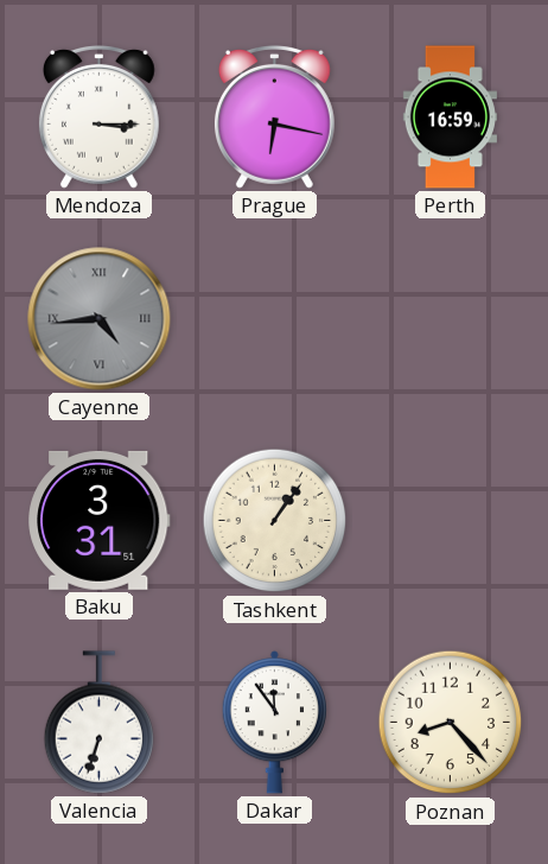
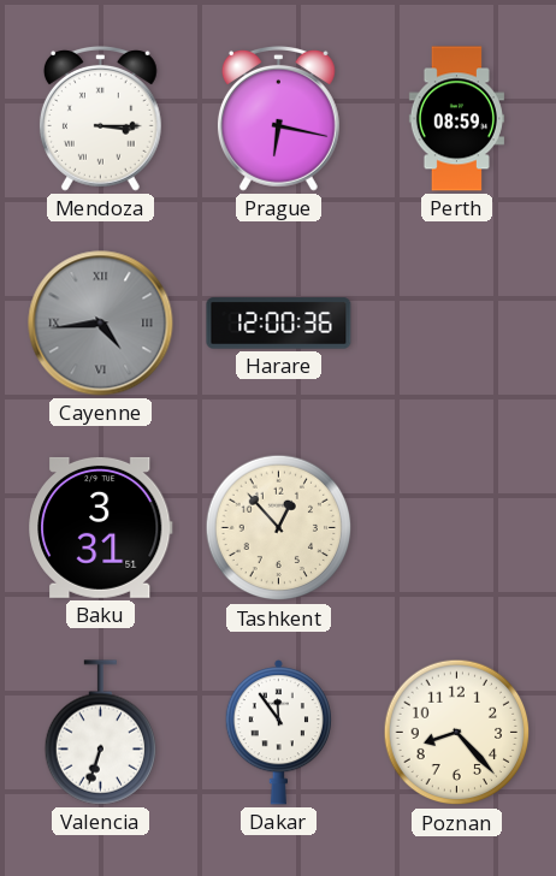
Perth: 16:59 -> 08:59 (456, 119)
Harare: none -> 12:00 (279, 324)
Tashkent: 1:06 -> 12:53 (279, 528)
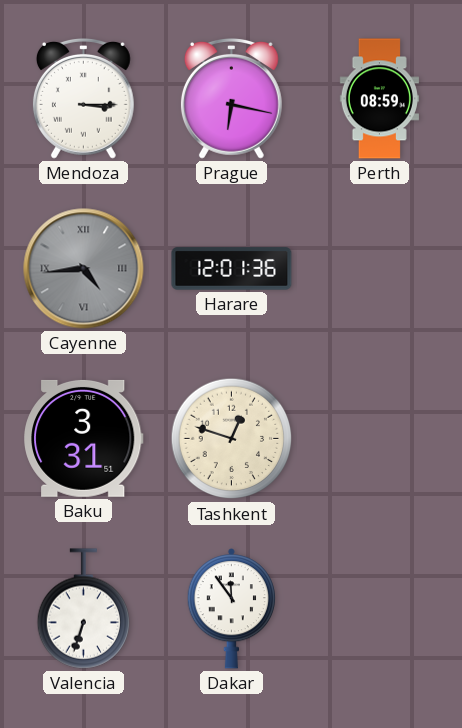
Harare: 12:00 -> 12:01 (232, 269)
Tashkent: 12:53 -> 12:48 (232, 439)
Poznan: 8:23 -> none (457, 733)
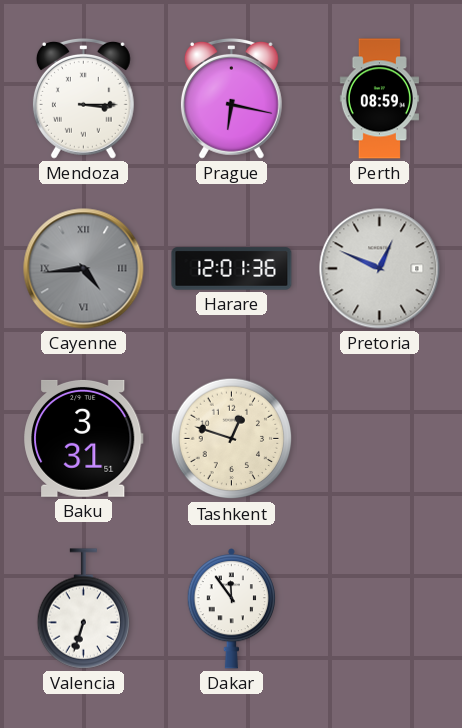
Pretoria: none -> 12:49 (380, 269)
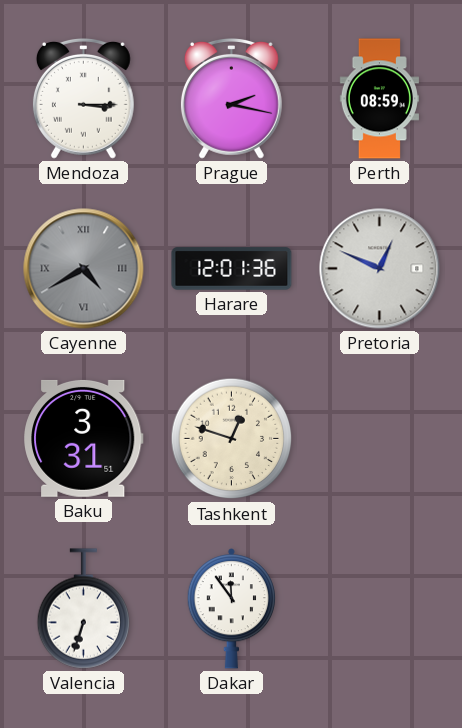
Prague: 6:17 -> 2:17 (231, 98)
Cayenne: 4:44 -> 4:40 (84, 269)
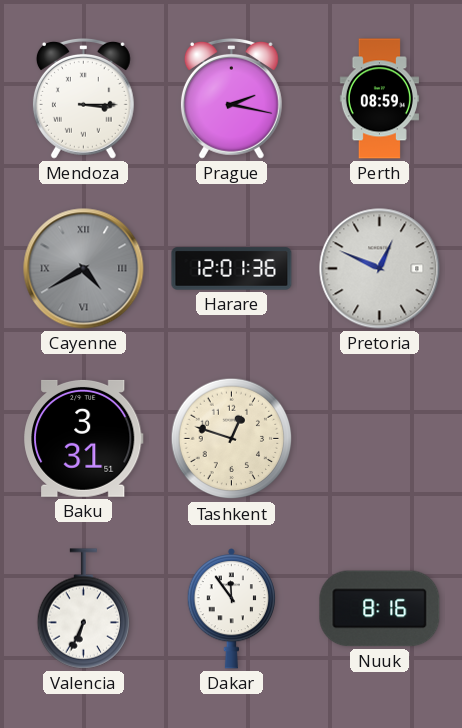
Valencia: 6:33 -> 6:34 (83, 609)
Nuuk: none -> 8:16 (380, 609)
